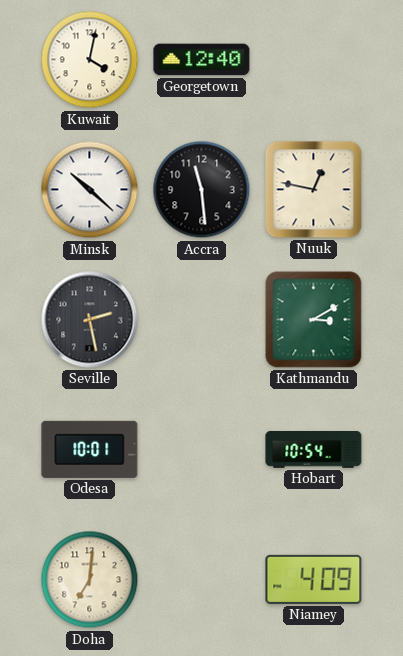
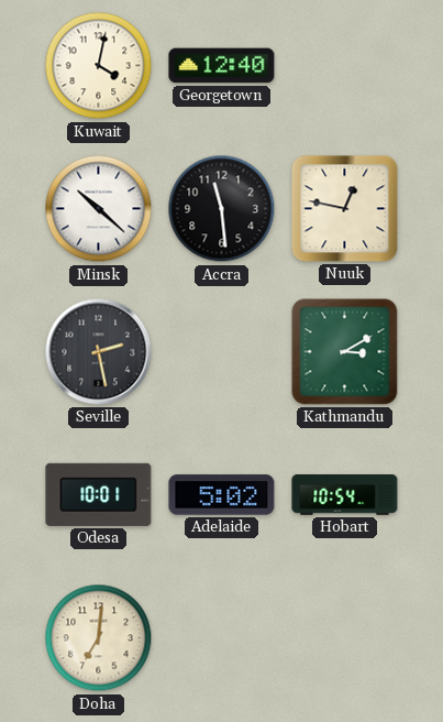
Adelaide: none -> 5:02 (222, 495)
Niamey: 4:09 -> none (314, 579)
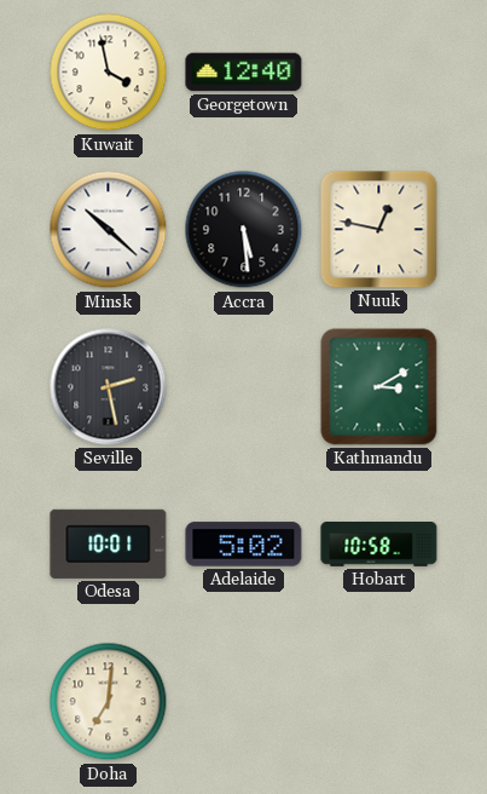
Kuwait: 4:02 -> 3:58 (109, 73)
Accra: 11:29 -> 5:29 (244, 230)
Hobart: 10:54 -> 10:58 (379, 545)
